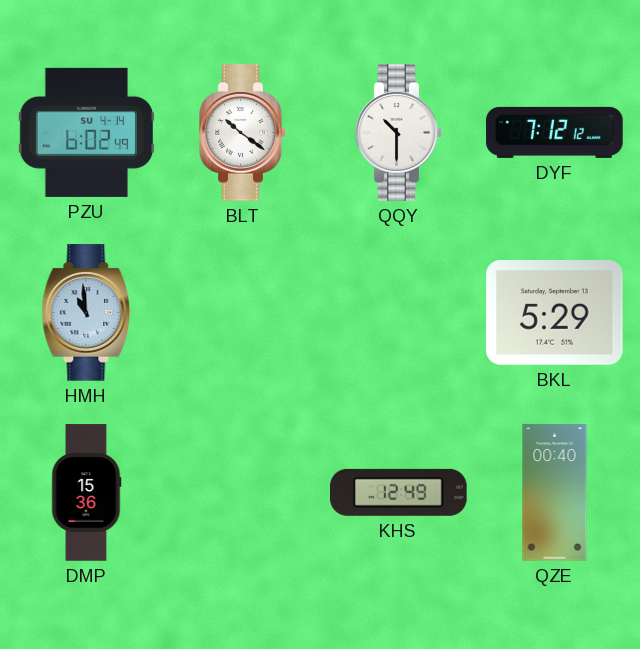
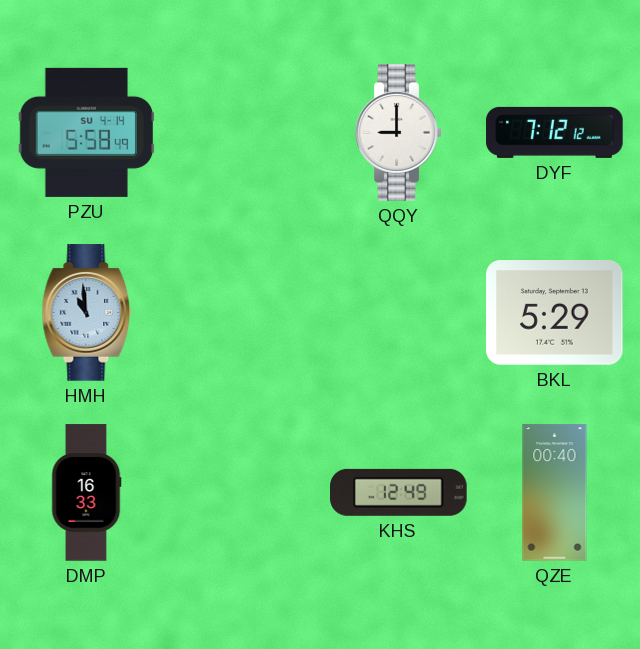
PZU: 6:02 -> 5:58 (86, 132)
BLT: 10:21 -> none (243, 133)
QQY: 10:30 -> 9:00 (399, 133)
DMP: 15:36 -> 16:33 (86, 493)
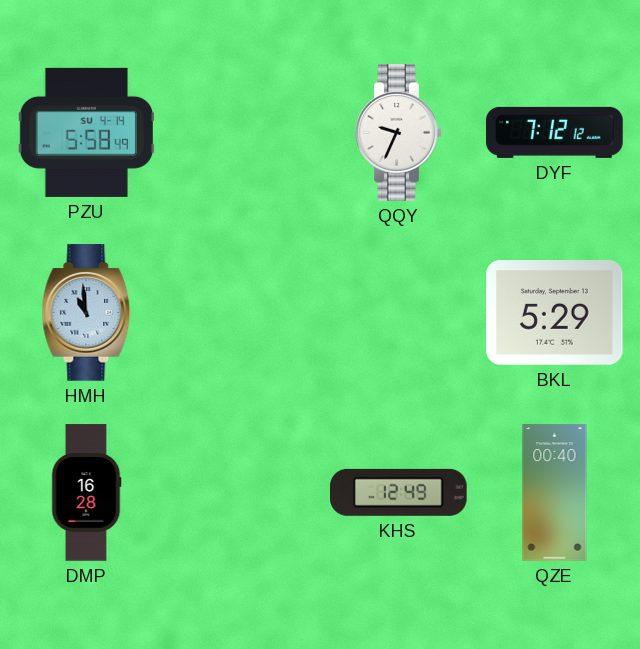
QQY: 9:00 -> 9:34 (399, 133)
DMP: 16:33 -> 16:28 (86, 493)
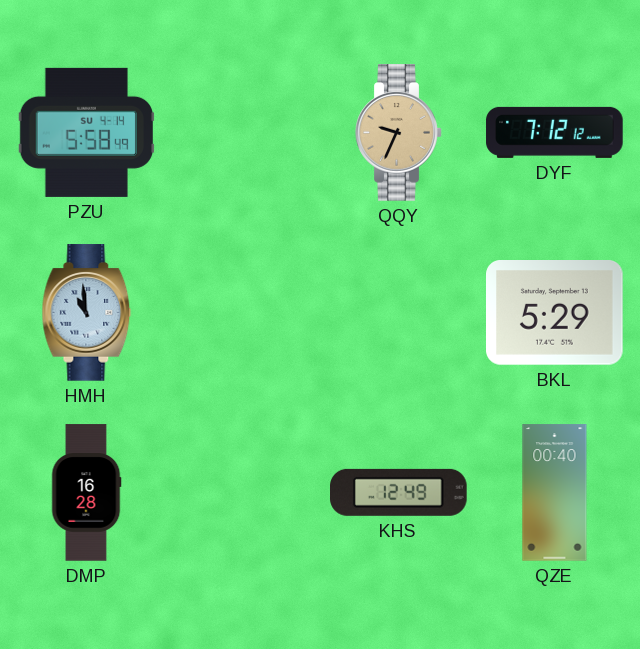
QQY dial: white -> champagne (399, 133)
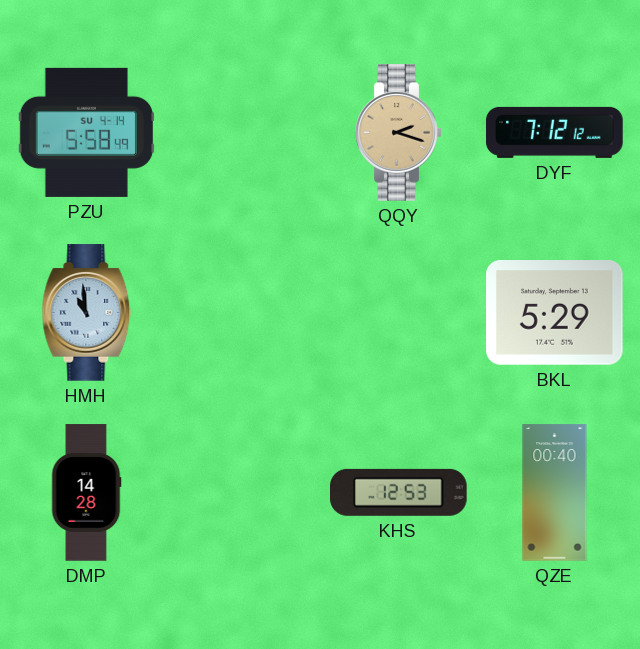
QQY: 9:34 -> 2:18 (399, 133)
DMP: 16:28 -> 14:28 (86, 493)
KHS: 12:49 -> 12:53 (399, 492)
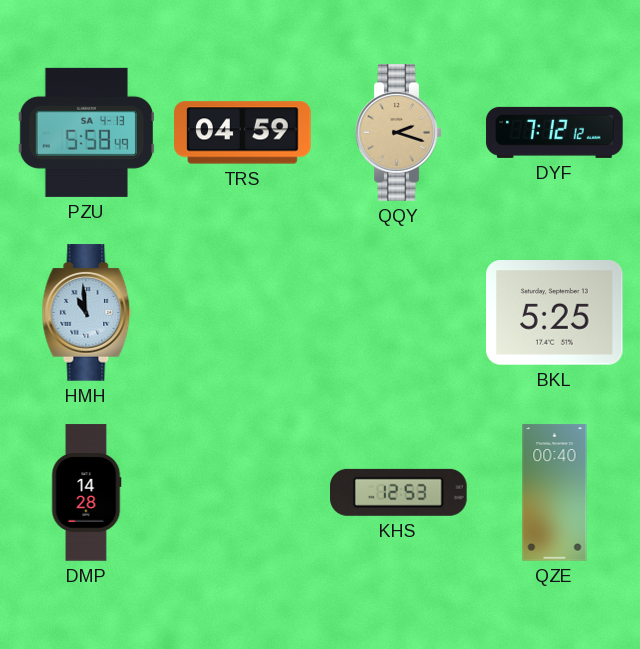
PZU date: SU 4-14 -> SA 4-13 (86, 132)
TRS: none -> 04:59 (243, 133)
BKL: 5:29 -> 5:25 (555, 313)
